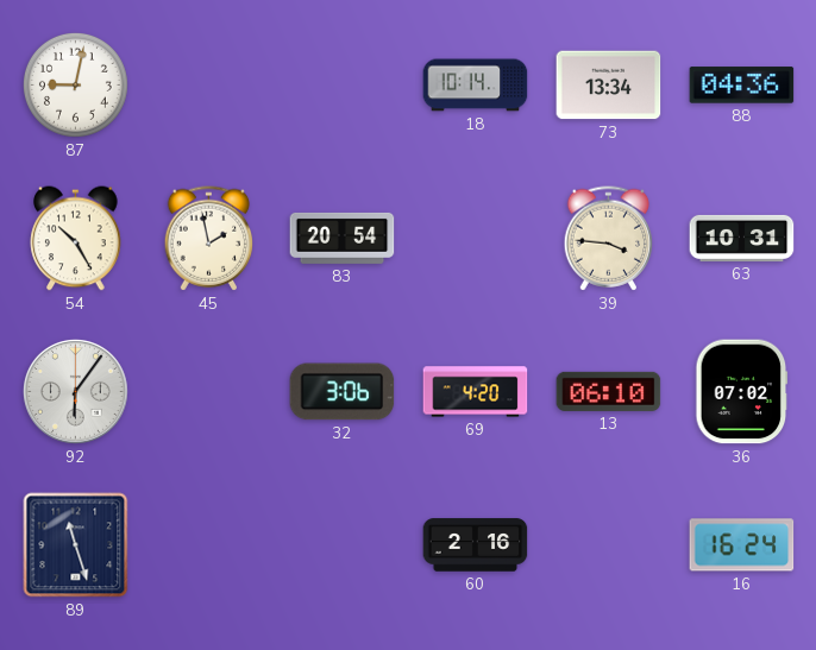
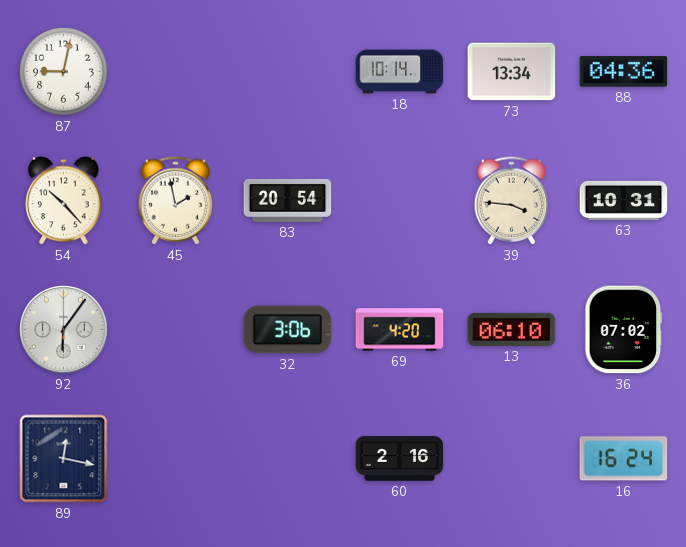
54: 10:25 -> 10:23 (64, 201)
89: 11:27 -> 12:17 (64, 459)
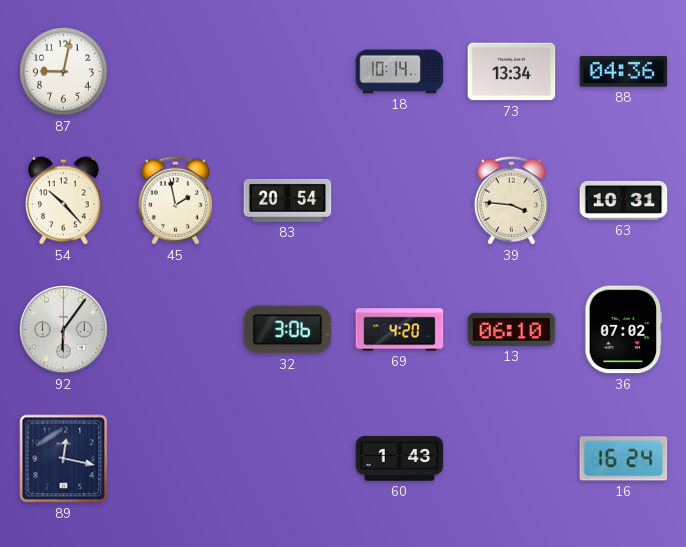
60: 2:16 -> 1:43 (400, 459)
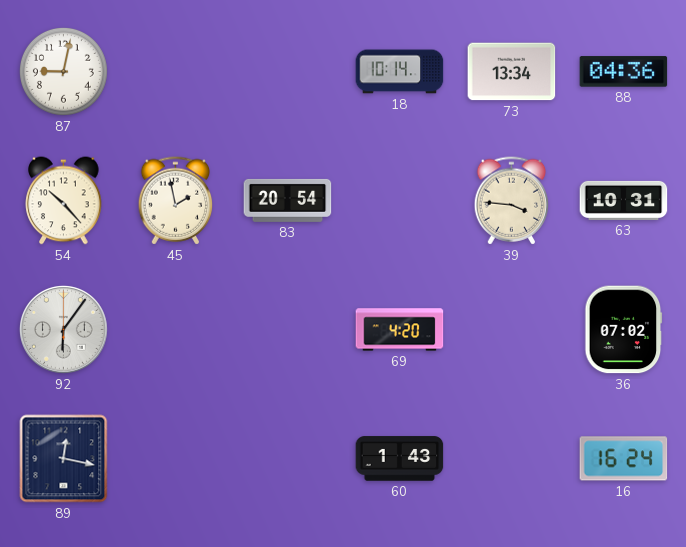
32: 3:06 -> none (288, 330)
13: 06:10 -> none (512, 329)
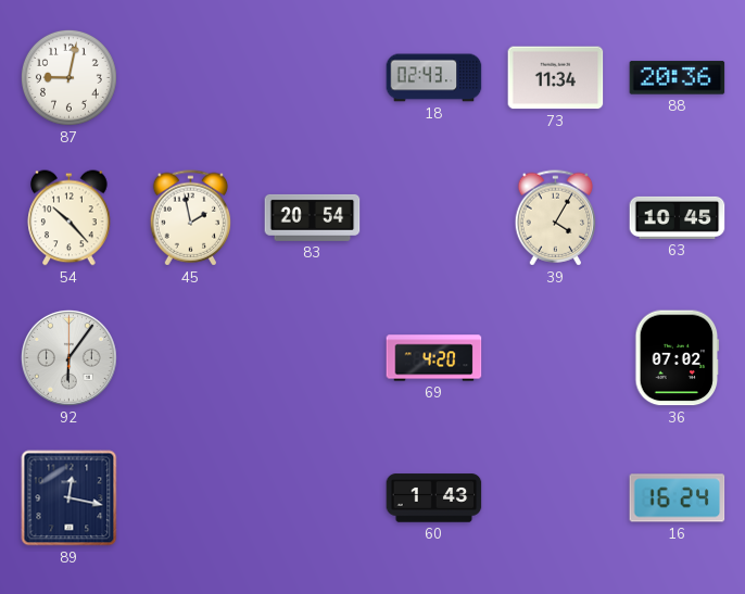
18: 10:14 -> 02:43 (434, 78)
73: 13:34 -> 11:34 (556, 78)
88: 04:36 -> 20:36 (678, 78)
39: 3:46 -> 4:05 (556, 218)
63: 10:31 -> 10:45 (678, 217)
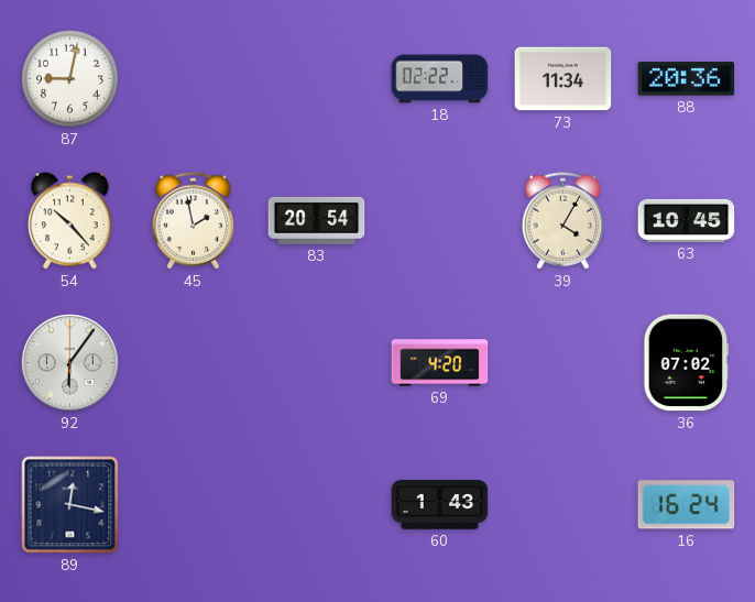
18: 02:43 -> 02:22 (440, 79)
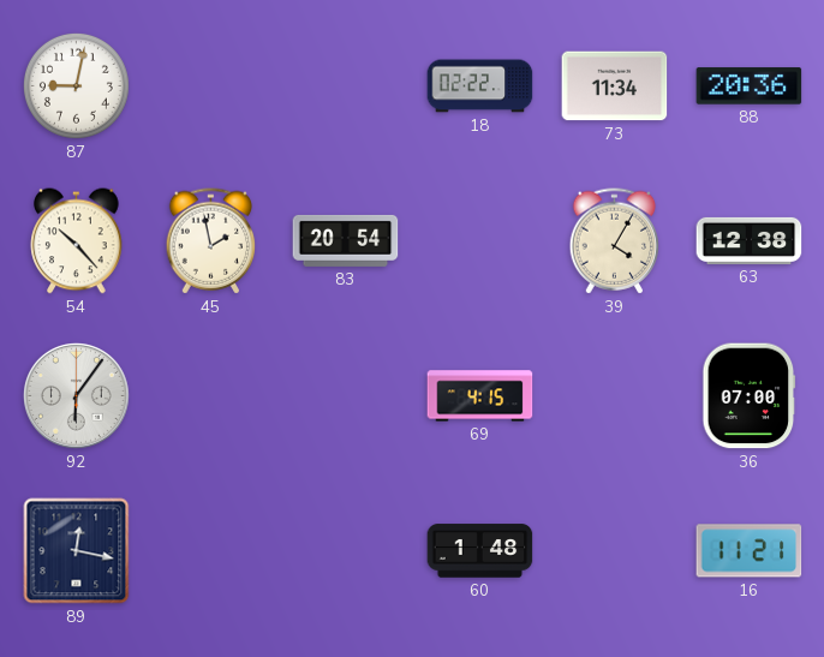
63: 10:45 -> 12:38 (750, 240)
69: 4:20 -> 4:15 (480, 396)
36: 07:02 -> 07:00 (750, 396)
60: 1:43 -> 1:48 (480, 551)
16: 16:24 -> 11:21 (750, 551)
